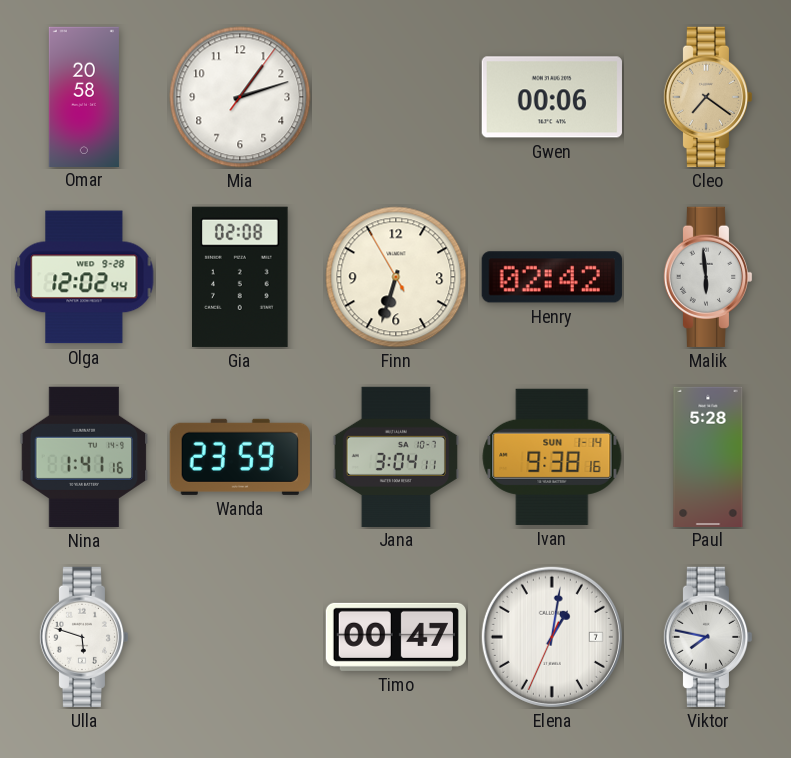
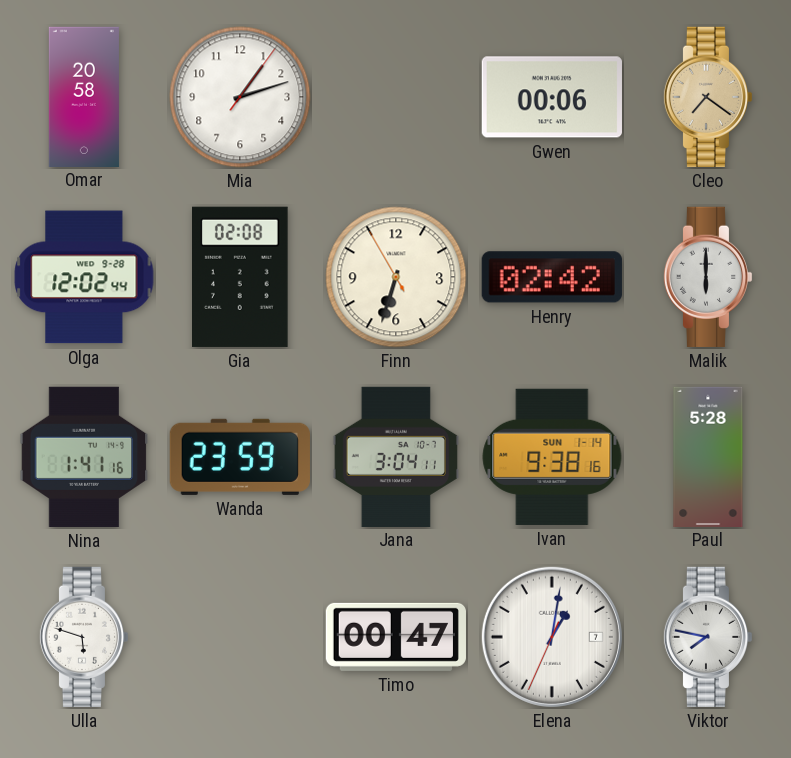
Malik: 5:59 -> 6:00 (708, 277)
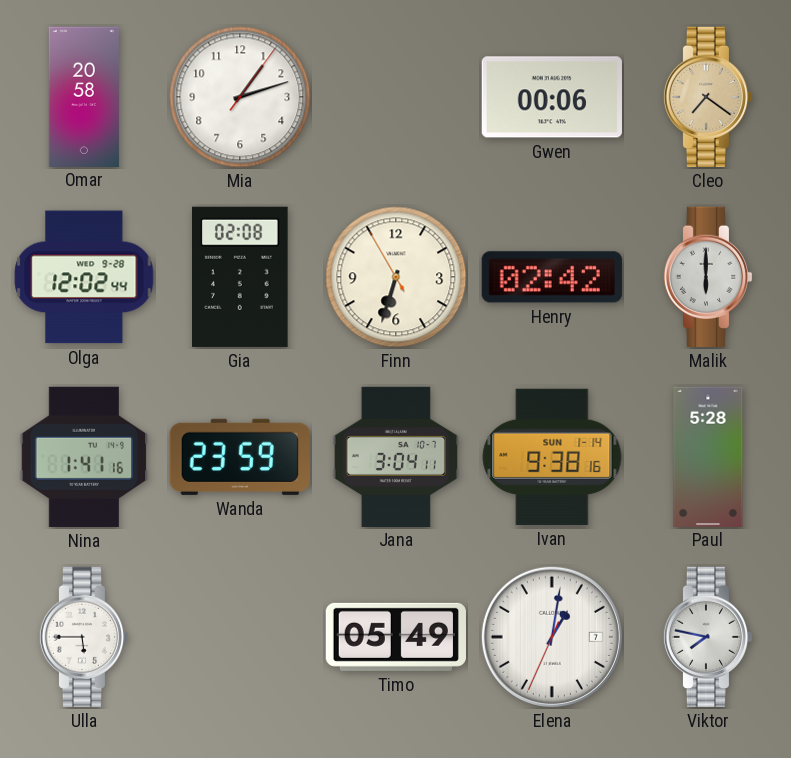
Ulla: 5:48 -> 5:45 (84, 637)
Timo: 00:47 -> 05:49 (396, 637)
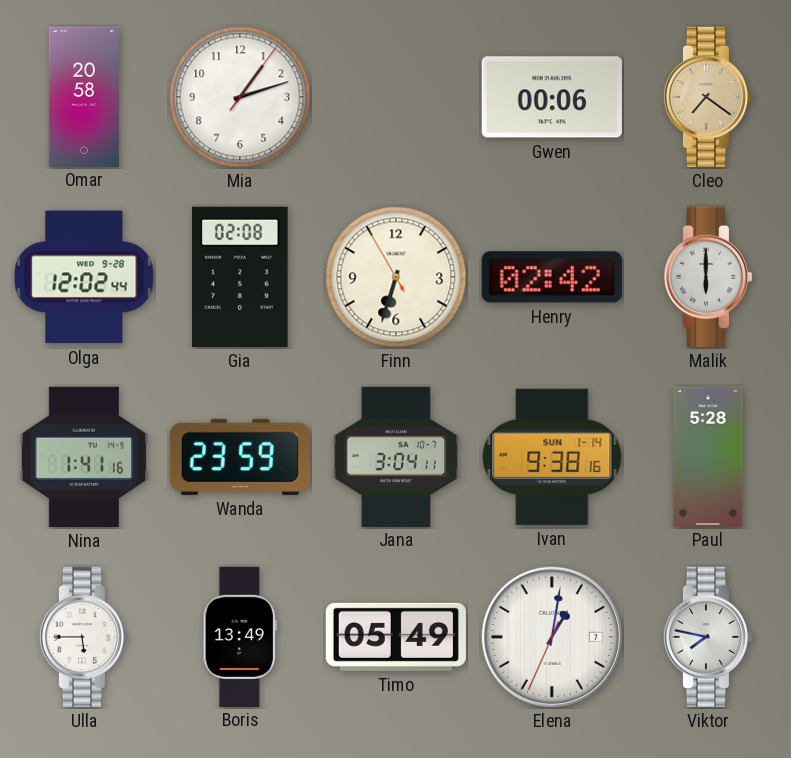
Boris: none -> 13:49 (240, 636)
